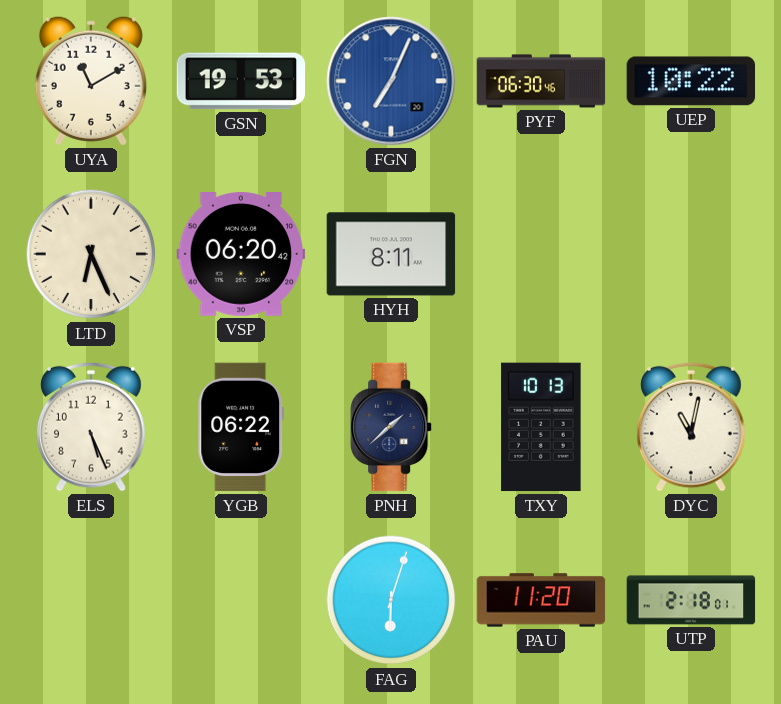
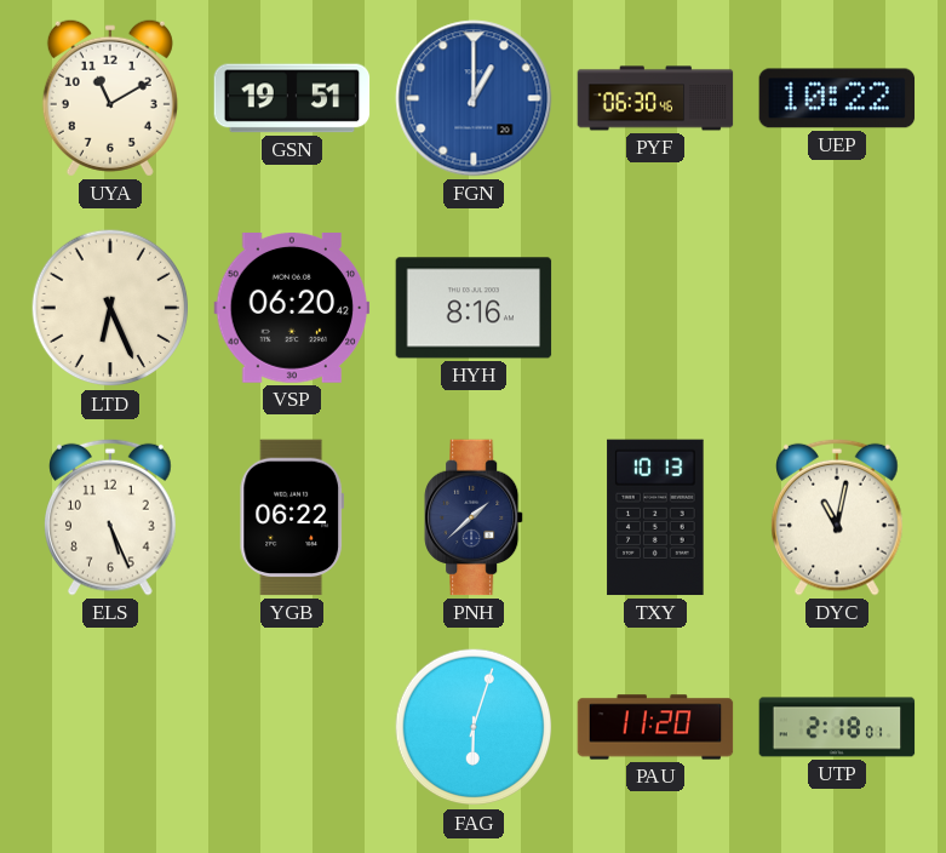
GSN: 19:53 -> 19:51 (292, 98)
FGN: 7:04 -> 1:00 (474, 98)
HYH: 8:11 -> 8:16 (474, 308)
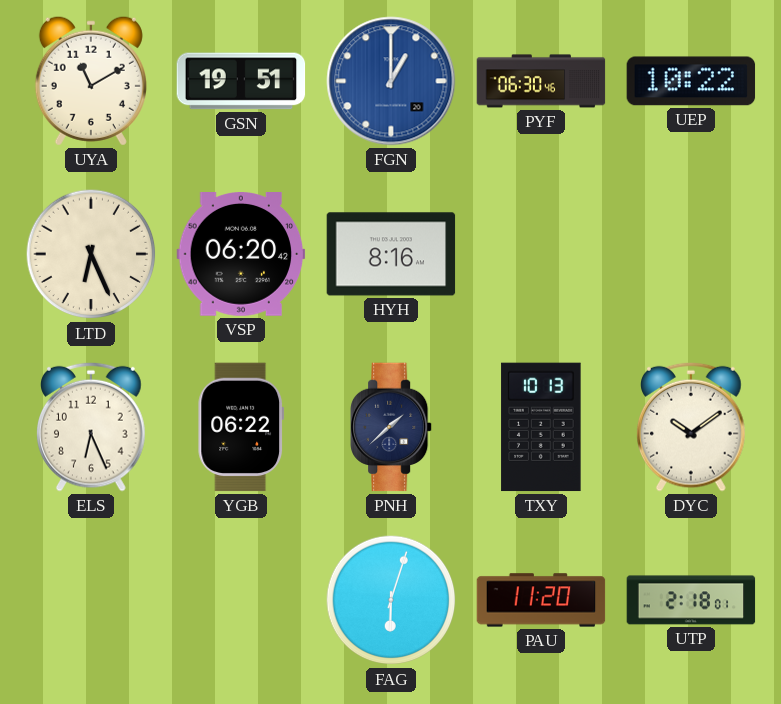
ELS: 5:26 -> 6:26 (92, 427)
DYC: 11:02 -> 10:09 (692, 427)
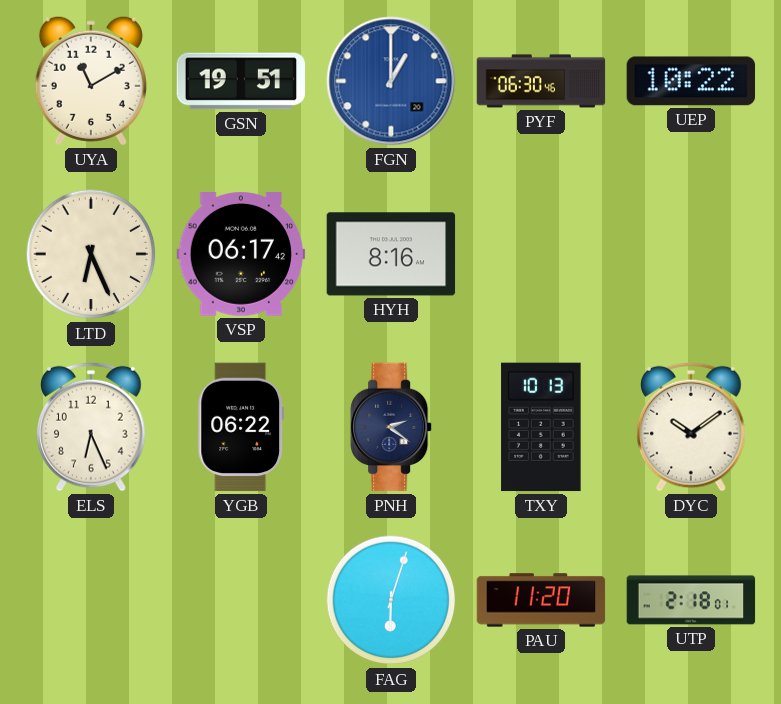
VSP: 06:20 -> 06:17 (241, 255)
PNH: 1:38 -> 2:21 (392, 427)
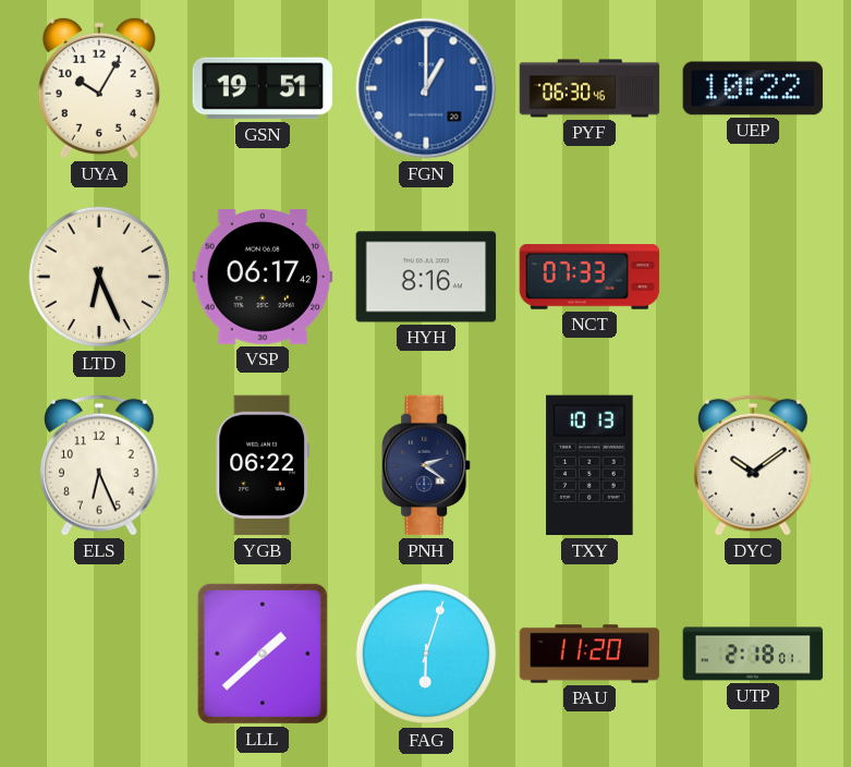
UYA: 11:10 -> 10:05 (99, 88)
NCT: none -> 07:33 (589, 278)
LLL: none -> 1:38 (263, 654)
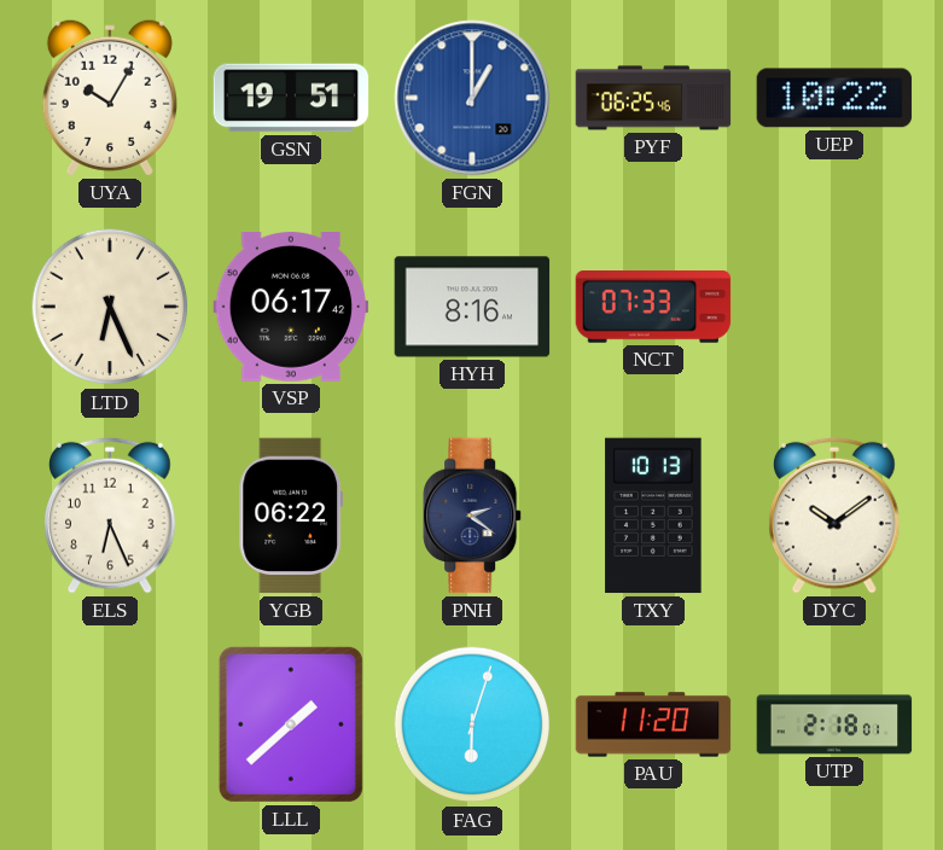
PYF: 06:30 -> 06:25 (653, 98)
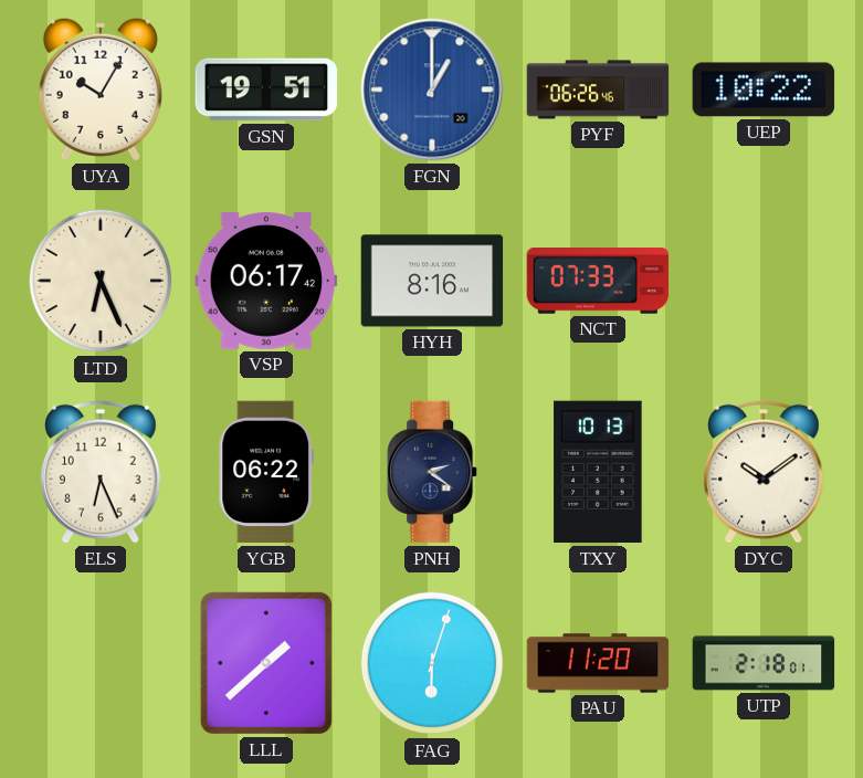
PYF: 06:25 -> 06:26 (598, 90)
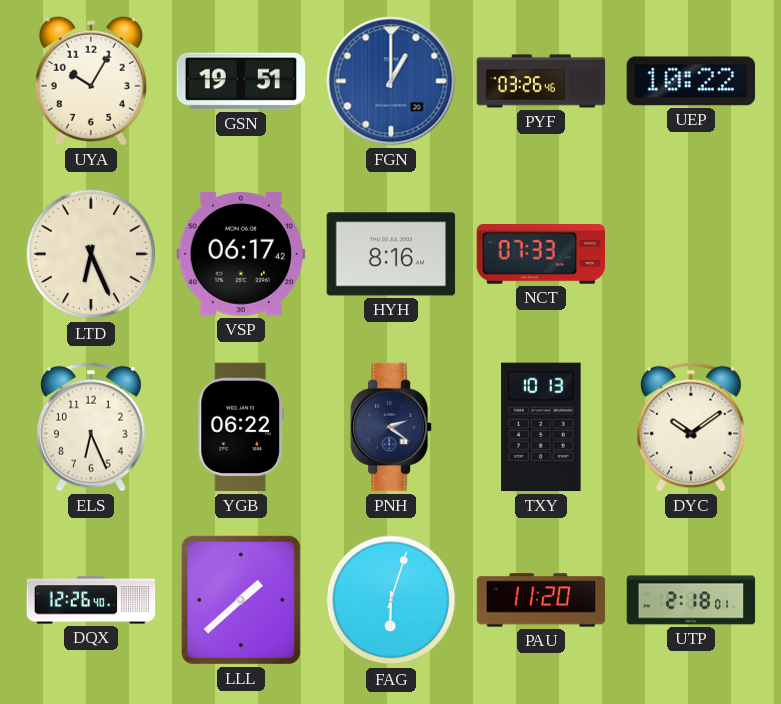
PYF: 06:26 -> 03:26 (541, 81)
DQX: none -> 12:26 (91, 600)
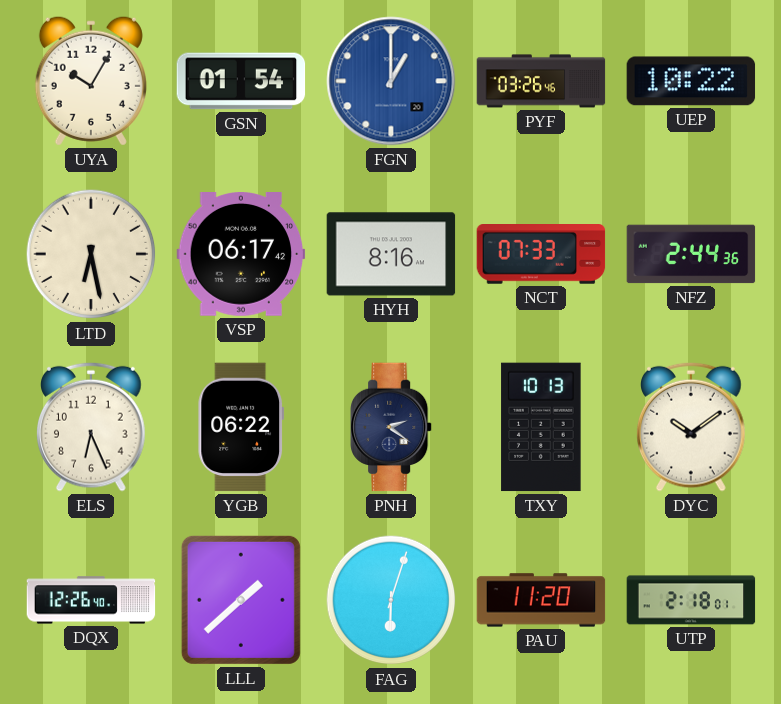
GSN: 19:51 -> 01:54 (241, 81)
LTD: 6:26 -> 6:28 (91, 254)
NFZ: none -> 2:44 (691, 254)
